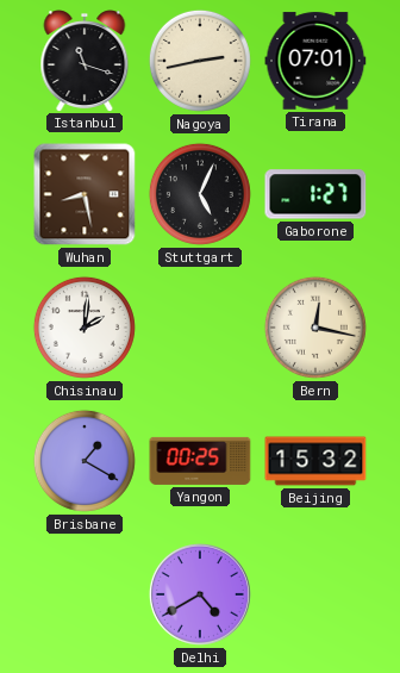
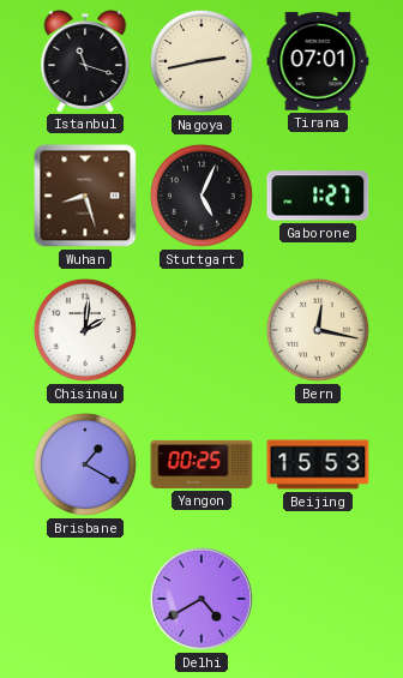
Wuhan: 8:28 -> 8:27 (85, 196)
Beijing: 15:32 -> 15:53 (318, 464)
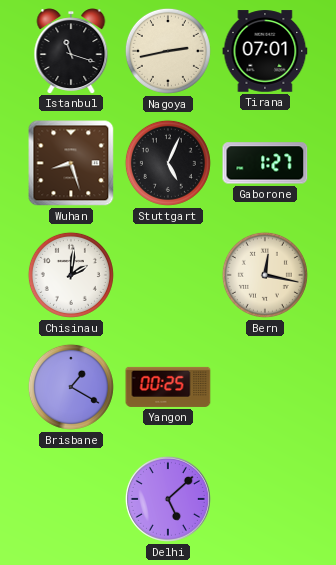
Beijing: 15:53 -> none (318, 464)
Delhi: 4:40 -> 5:08 (168, 499)
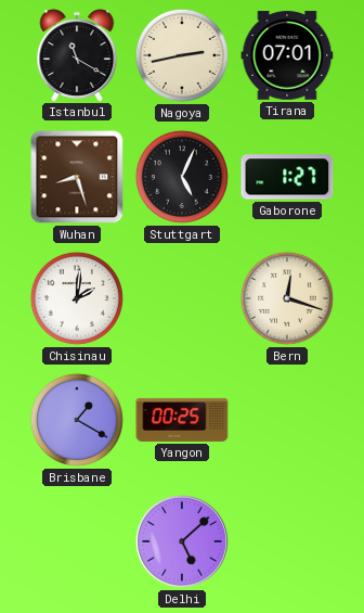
Istanbul: 11:18 -> 11:20 (77, 55)
Bern: 12:17 -> 12:18 (287, 298)
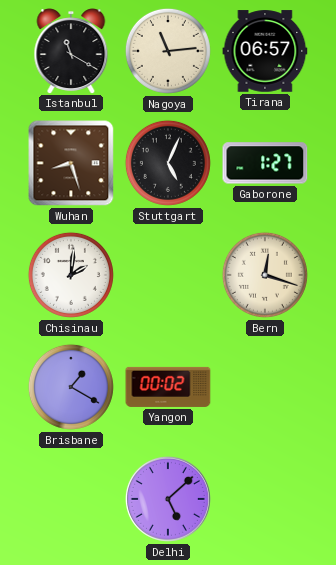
Nagoya: 2:43 -> 11:14 (168, 51)
Tirana: 07:01 -> 06:57 (265, 51)
Yangon: 00:25 -> 00:02 (168, 387)
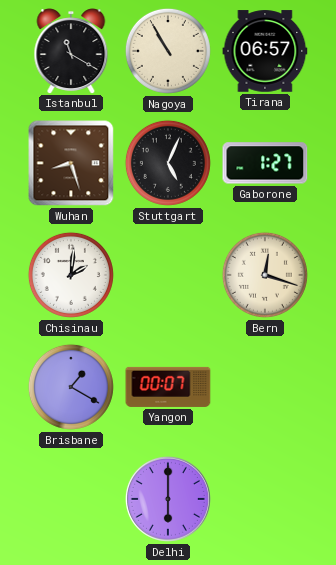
Nagoya: 11:14 -> 10:55 (168, 51)
Yangon: 00:02 -> 00:07 (168, 387)
Delhi: 5:08 -> 6:00 (168, 499)
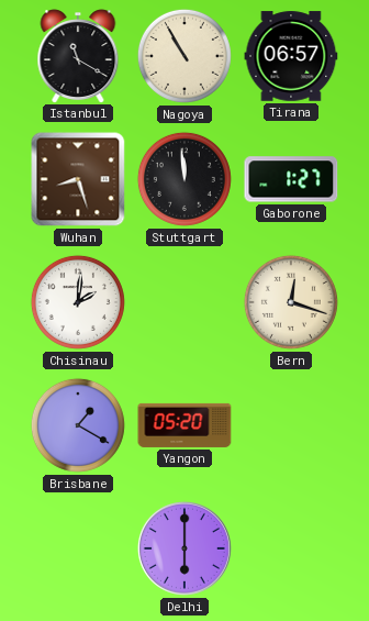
Stuttgart: 5:04 -> 11:59 (185, 179)
Yangon: 00:07 -> 05:20 (185, 425)
